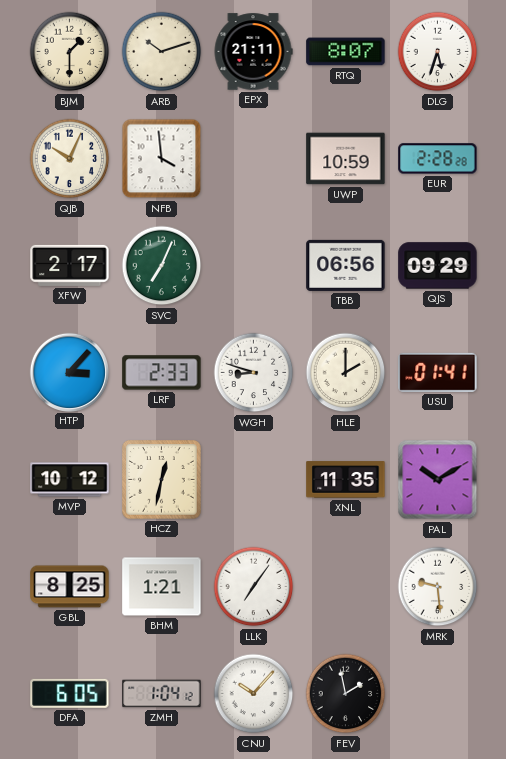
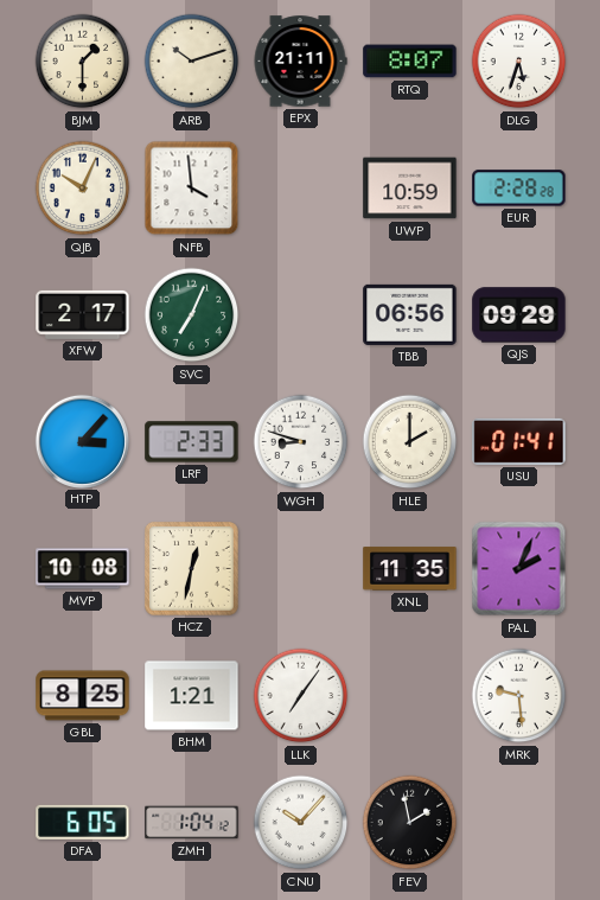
MVP: 10:12 -> 10:08 (83, 569)
PAL: 10:10 -> 2:04 (519, 569)
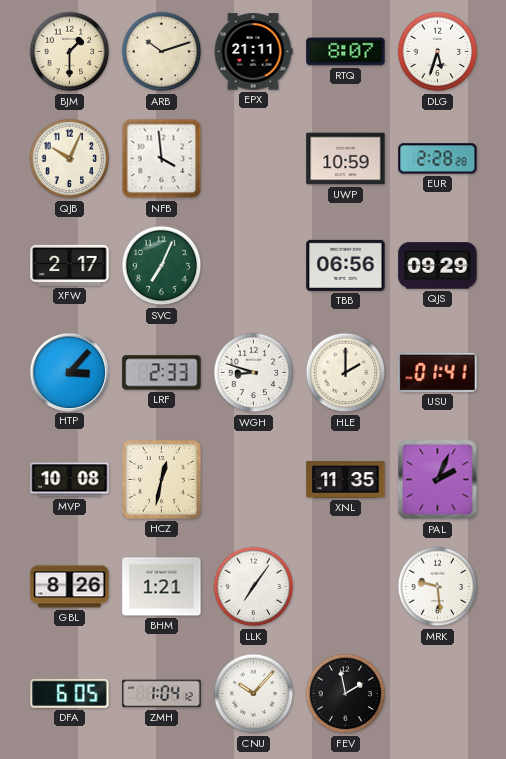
GBL: 8:25 -> 8:26 (70, 587)
